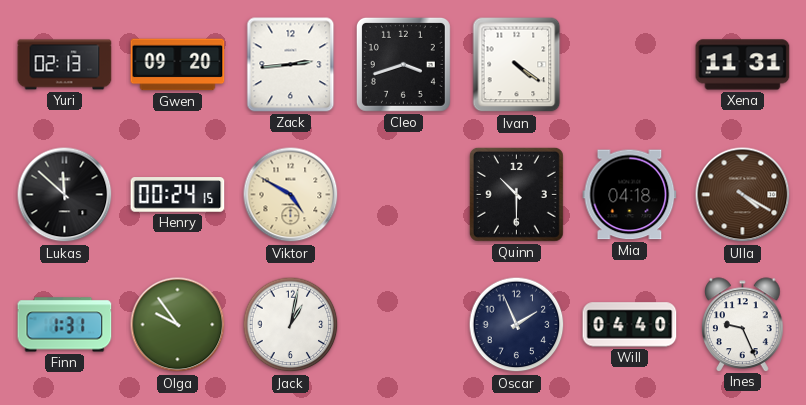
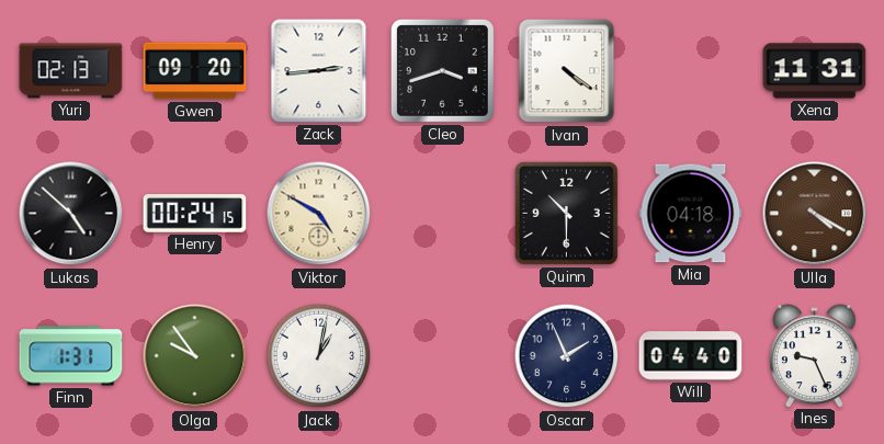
Lukas: 11:52 -> 4:52 (71, 214)
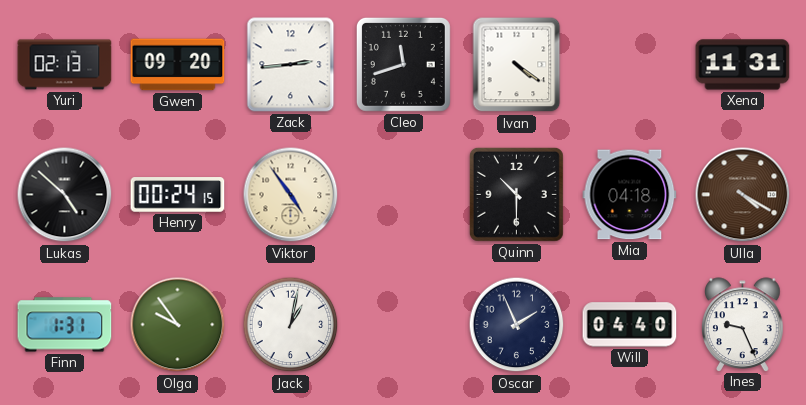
Cleo: 3:42 -> 11:42 (403, 64)
Viktor: 4:50 -> 4:54 (291, 195)
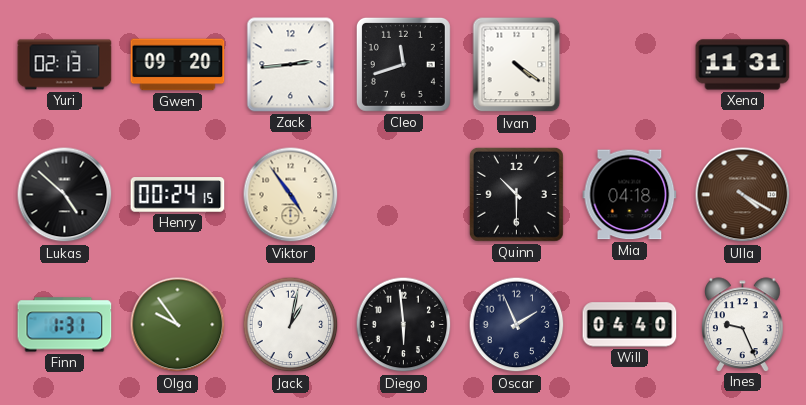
Diego: none -> 5:59 (404, 325)
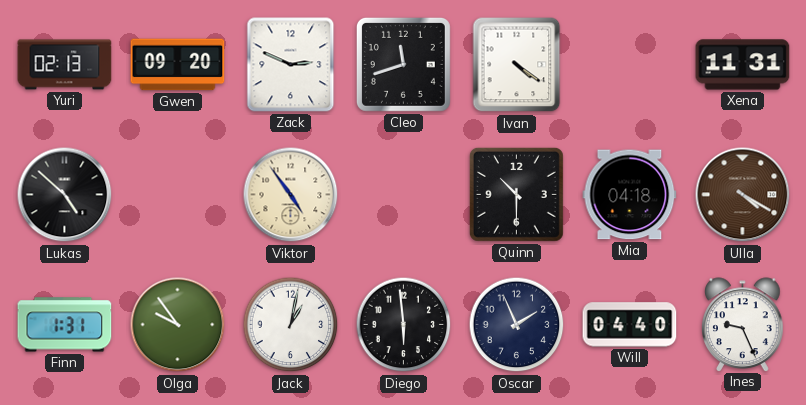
Zack: 2:44 -> 2:49 (291, 65)
Henry: 00:24 -> none (178, 195)
